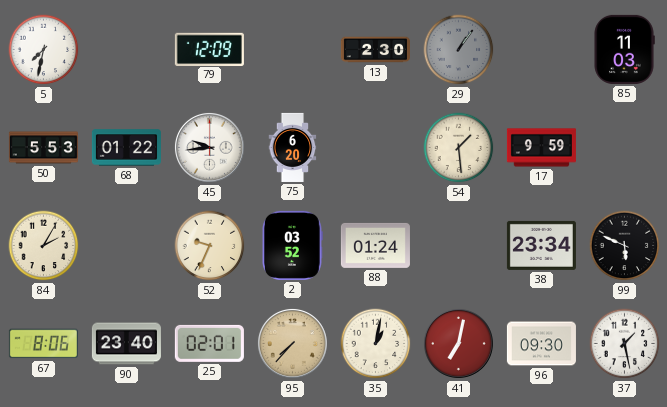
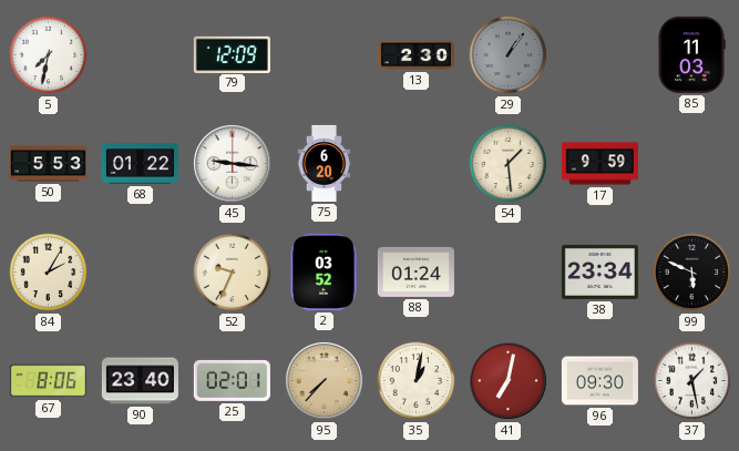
45: 9:44 -> 9:16 (232, 163)
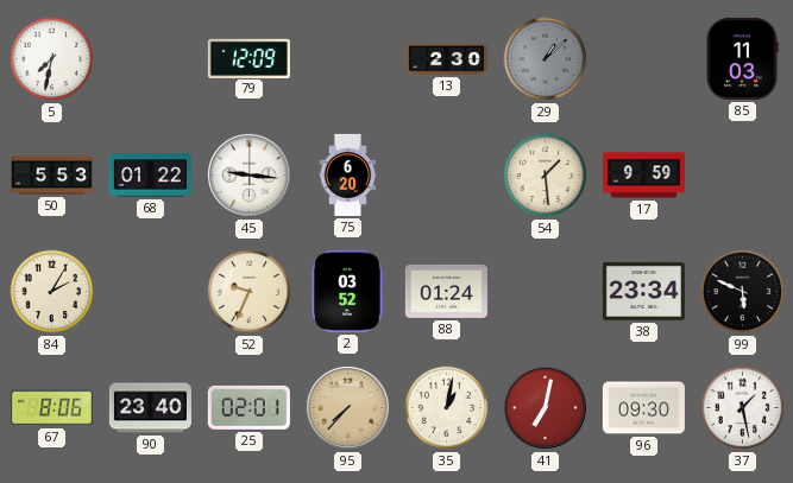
29: 1:06 -> 1:08 (546, 59)
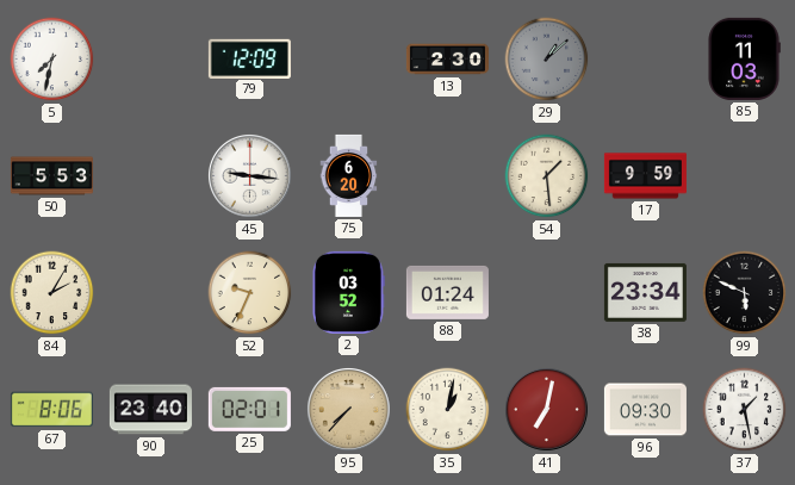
68: 01:22 -> none (150, 176)
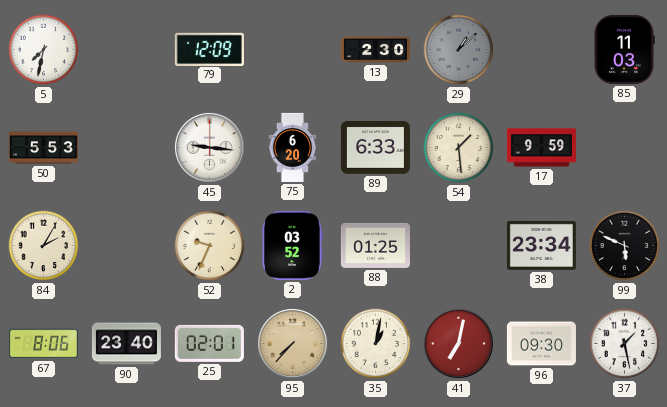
89: none -> 6:33 (375, 148)
88: 01:24 -> 01:25 (375, 245)
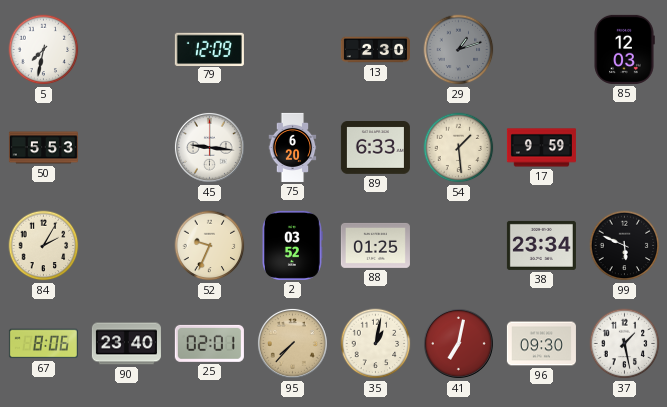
29: 1:08 -> 1:12 (459, 50)
85: 11:03 -> 12:03 (624, 49)
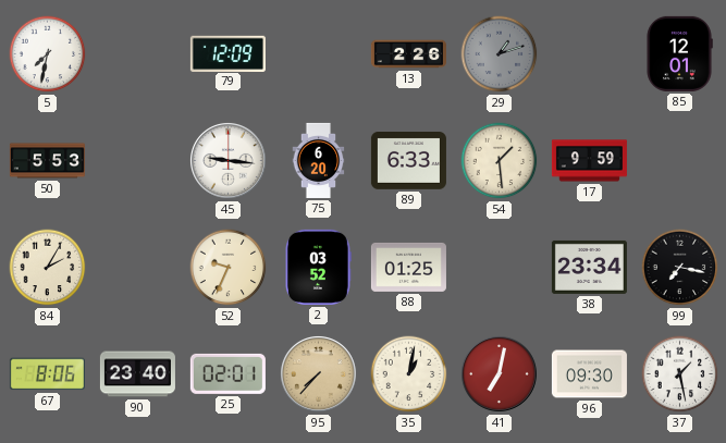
13: 2:30 -> 2:26 (408, 54)
85: 12:03 -> 12:01 (679, 53)
99: 5:49 -> 7:17 (680, 268)
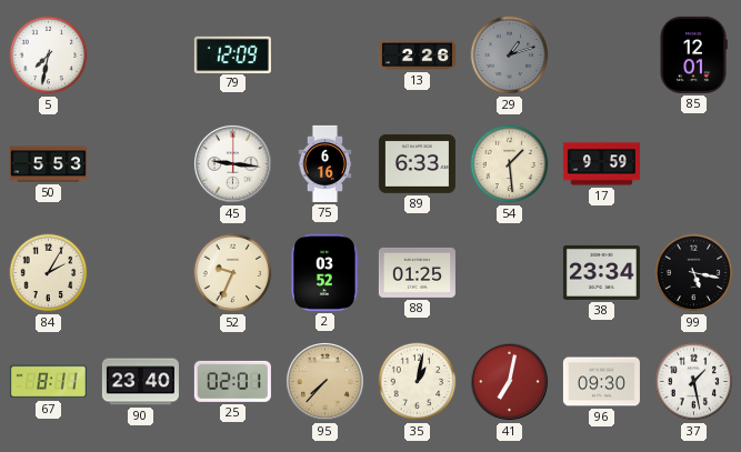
75: 6:20 -> 6:16 (326, 163)
99: 7:17 -> 5:17 (694, 273)
67: 8:06 -> 8:11 (48, 382)
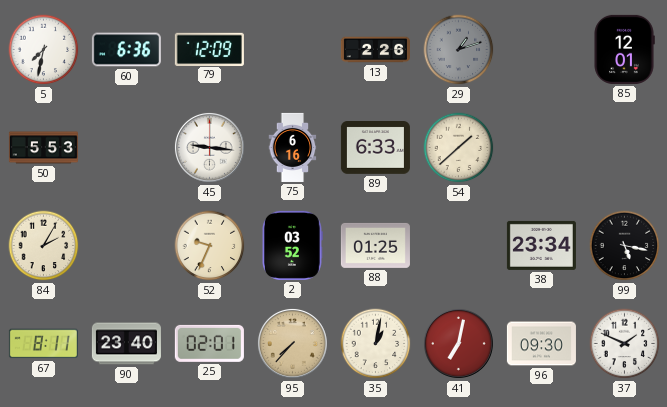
60: none -> 6:36 (126, 50)
54: 1:29 -> 1:38 (459, 148)
17: 9:59 -> none (601, 164)
37: 1:28 -> 1:49 (625, 344)
